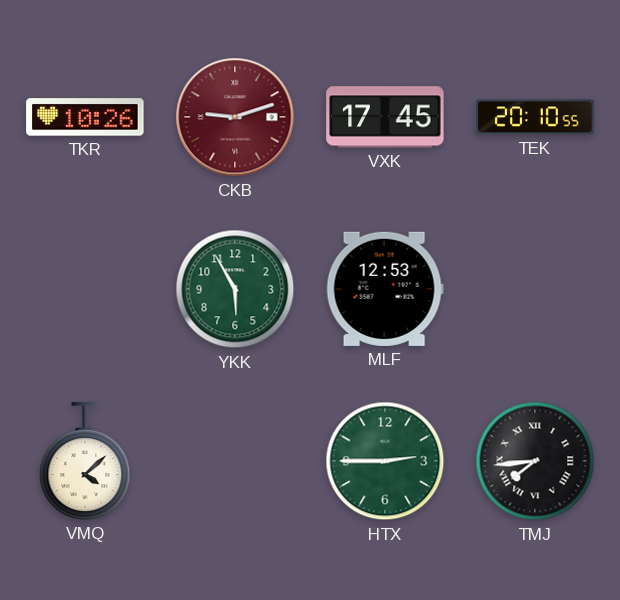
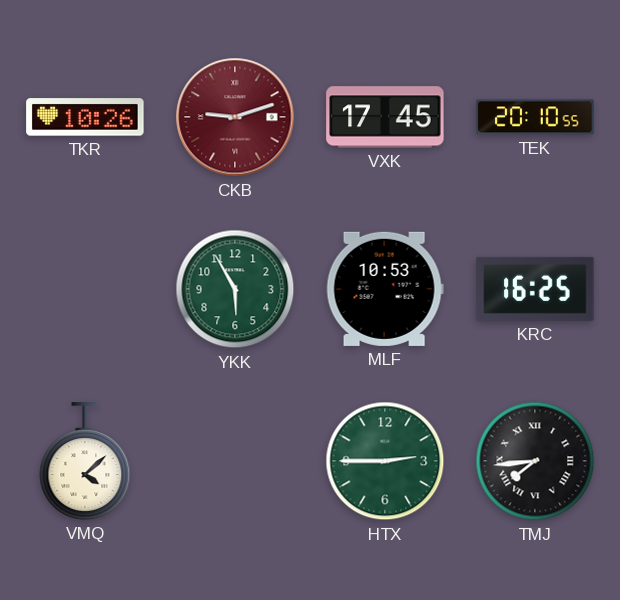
MLF: 12:53 -> 10:53 (385, 289)
KRC: none -> 16:25 (535, 289)
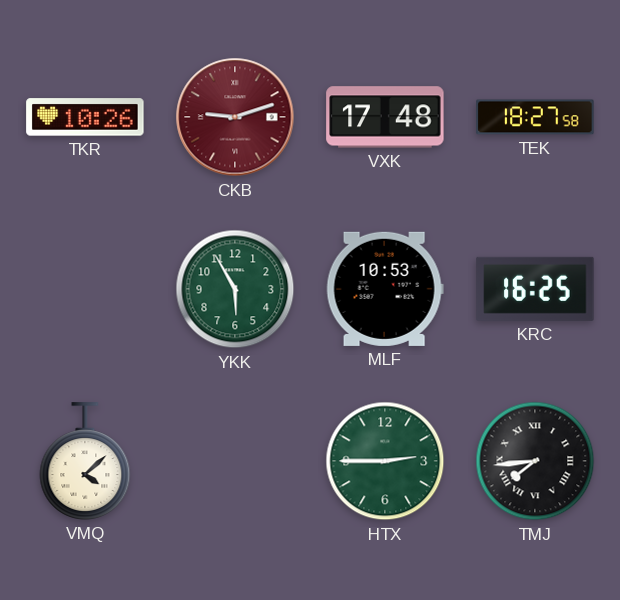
VXK: 17:45 -> 17:48 (385, 117)
TEK: 20:10 -> 18:27 (535, 117)
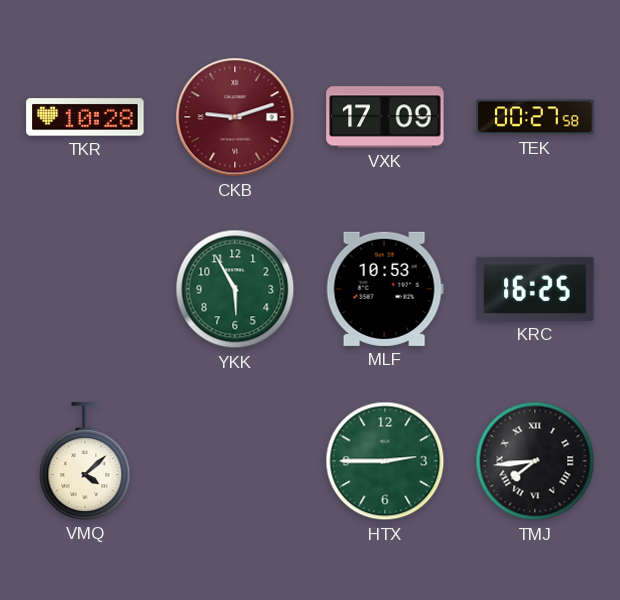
TKR: 10:26 -> 10:28 (85, 117)
VXK: 17:48 -> 17:09 (385, 117)
TEK: 18:27 -> 00:27 (535, 117)
